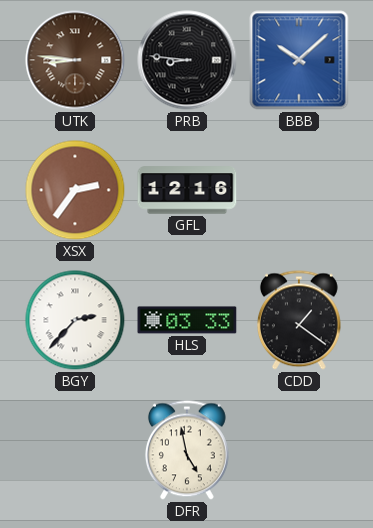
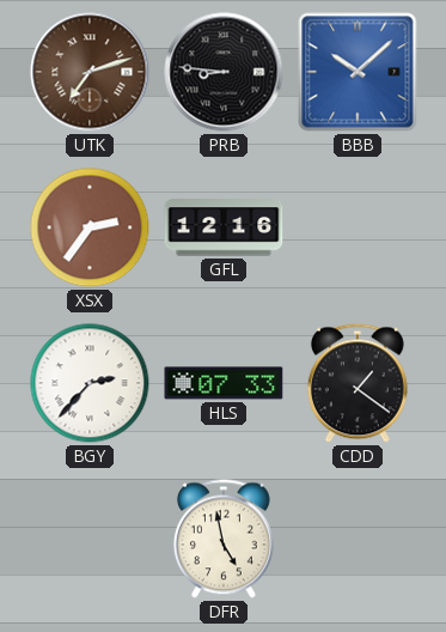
UTK: 8:46 -> 7:12 (90, 72)
HLS: 03:33 -> 07:33 (224, 383)
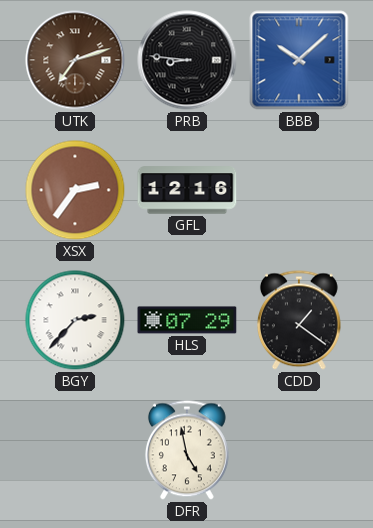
HLS: 07:33 -> 07:29 (187, 320)
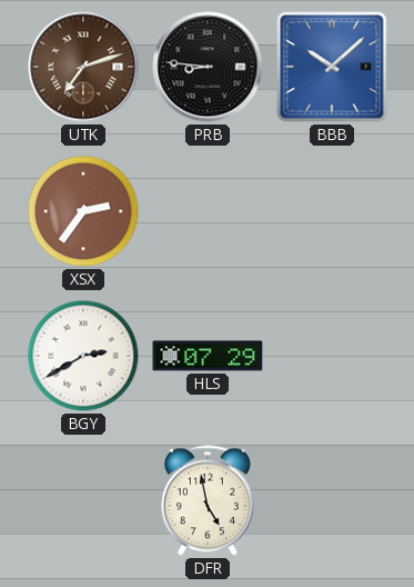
GFL: 12:16 -> none (187, 190)
BGY: 2:37 -> 2:40 (83, 356)
CDD: 1:21 -> none (299, 320)
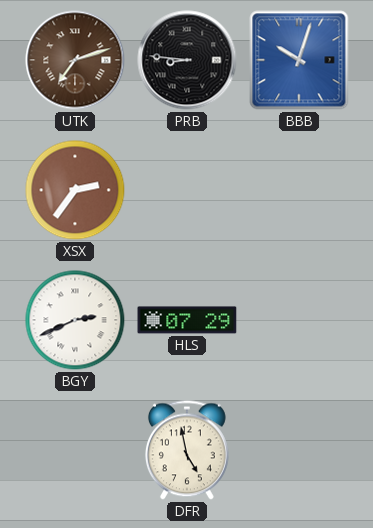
BBB: 10:08 -> 10:03 (299, 60)
BGY: 2:40 -> 2:41 (75, 320)
